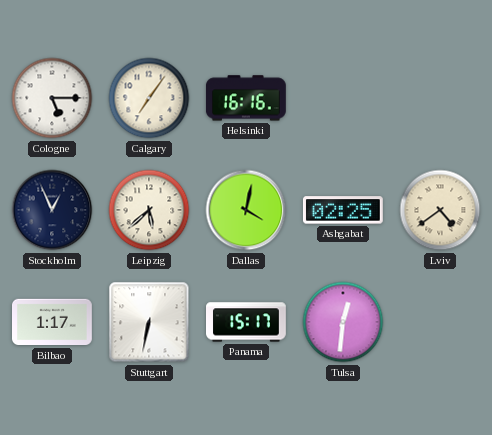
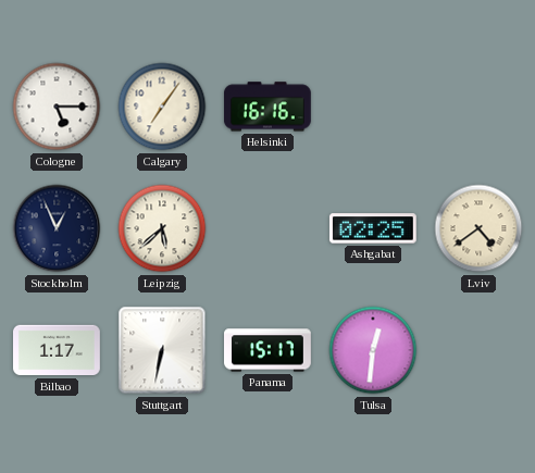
Dallas: 4:02 -> none (246, 210)
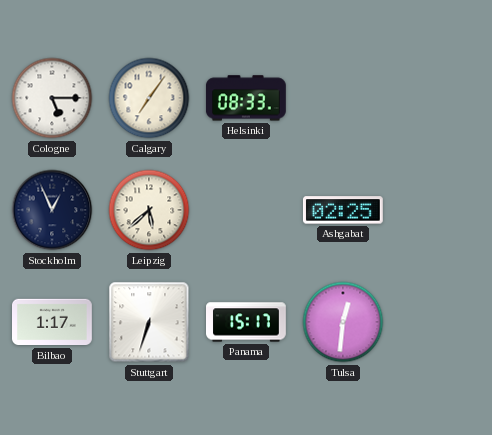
Helsinki: 16:16 -> 08:33 (246, 98)
Lviv: 4:39 -> none (478, 228)
Stuttgart: 6:32 -> 6:33 (149, 322)
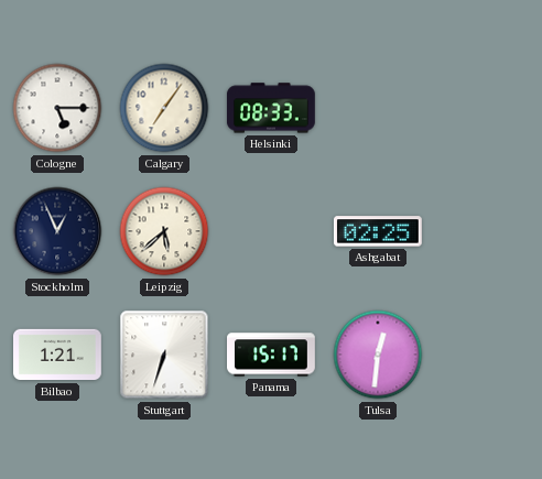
Bilbao: 1:17 -> 1:21 (58, 355)
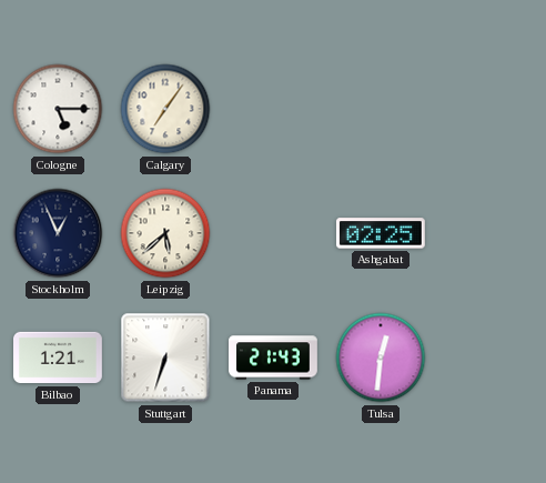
Helsinki: 08:33 -> none (271, 108)
Panama: 15:17 -> 21:43 (274, 358)
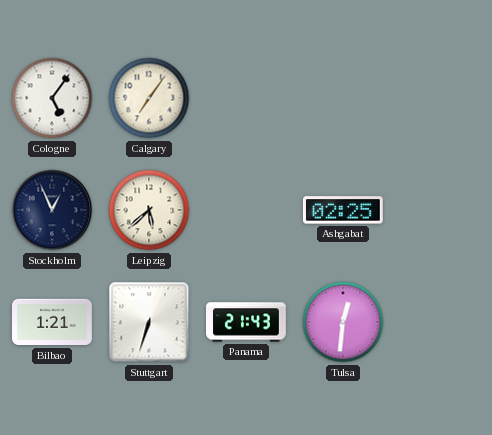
Cologne: 5:15 -> 5:06 (52, 98)
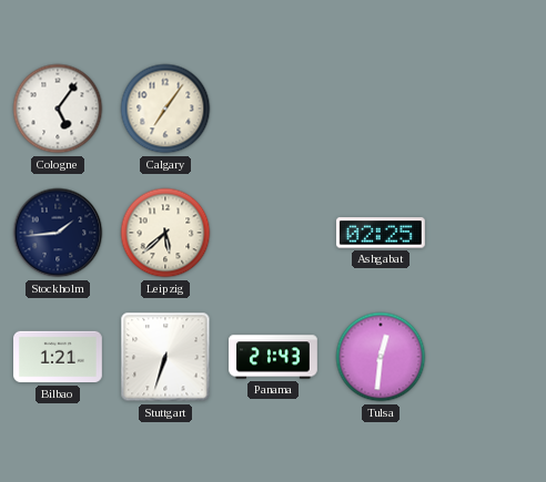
Stockholm: 12:56 -> 1:44 (58, 233)
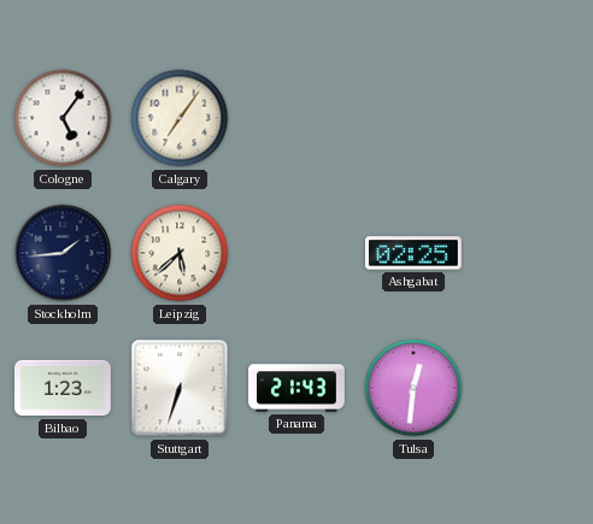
Bilbao: 1:21 -> 1:23 (64, 388)
